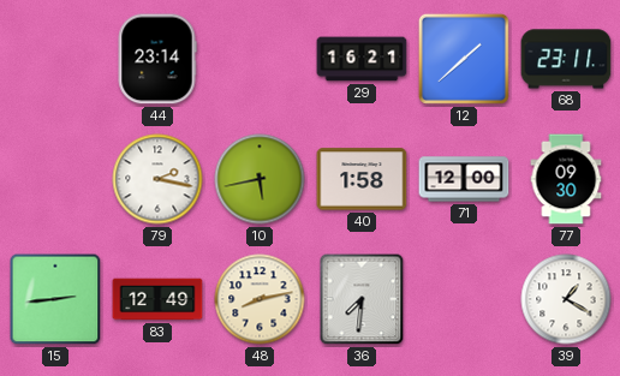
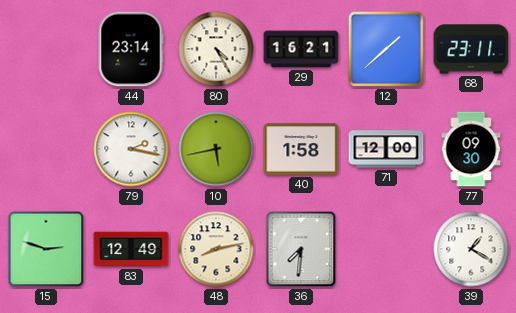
80: none -> 4:25 (216, 49)
15: 2:44 -> 2:48 (46, 249)
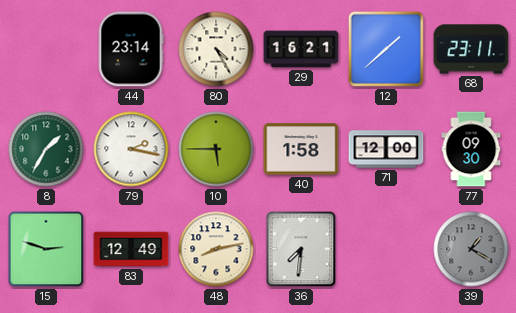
8: none -> 1:35 (46, 149)
10: 5:43 -> 5:45 (216, 149)
39 dial: white -> grey (471, 249)
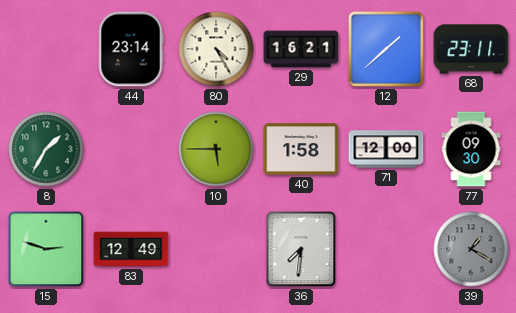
79: 2:17 -> none (131, 149)
48: 8:13 -> none (216, 249)
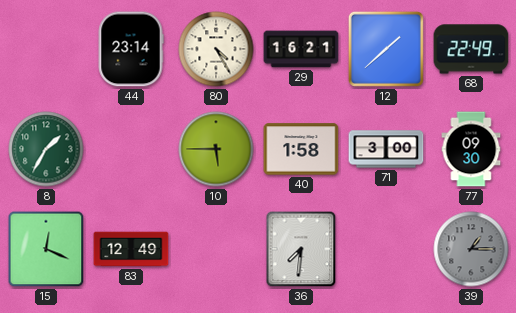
68: 23:11 -> 22:49 (471, 49)
71: 12:00 -> 3:00 (386, 149)
15: 2:48 -> 12:19 (46, 249)
39: 1:20 -> 1:15 (471, 249)
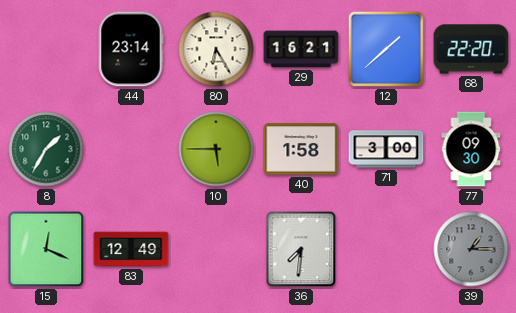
80: 4:25 -> 6:25 (216, 49)
68: 22:49 -> 22:20 (471, 49)
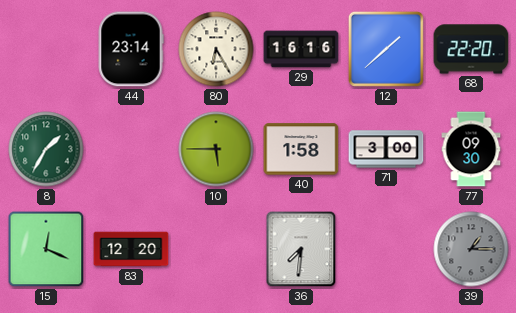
29: 16:21 -> 16:16 (301, 49)
83: 12:49 -> 12:20 (131, 249)
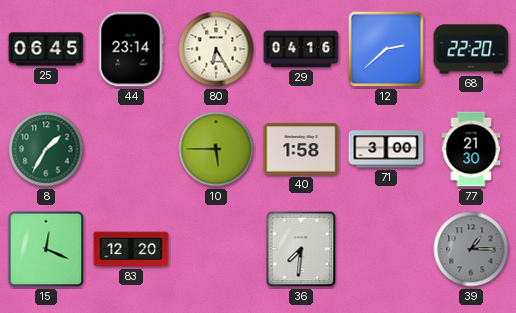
25: none -> 06:45 (46, 49)
29: 16:16 -> 04:16 (301, 49)
12: 1:38 -> 2:38 (386, 49)
77: 09:30 -> 21:30 (471, 149)
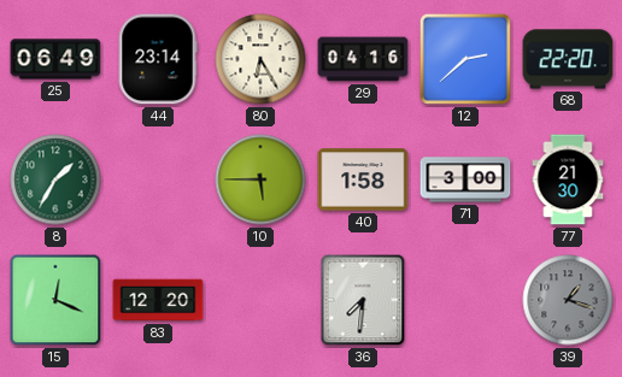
25: 06:45 -> 06:49 (55, 59)
39: 1:15 -> 1:18 (568, 300)
